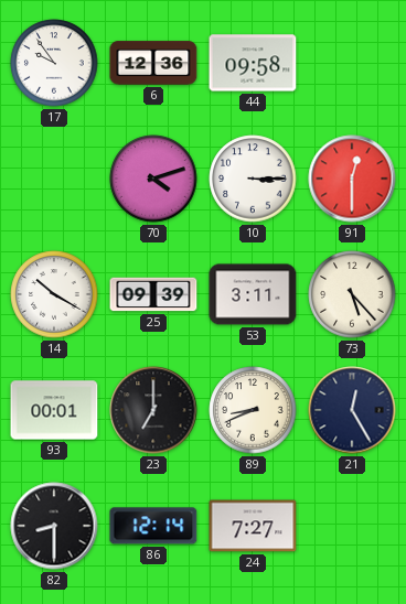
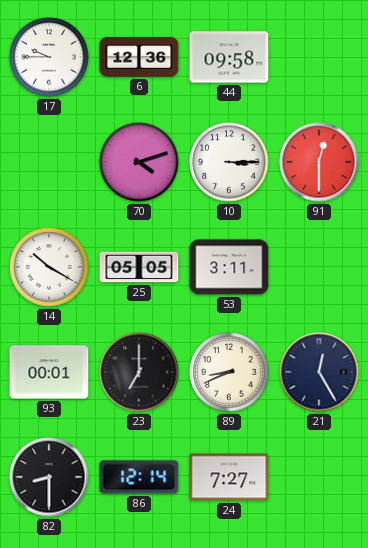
17: 9:54 -> 9:45 (49, 57)
25: 09:39 -> 05:05 (139, 267)
73: 5:23 -> none (352, 294)
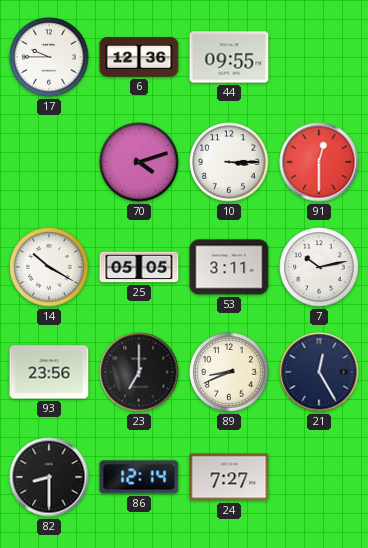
44: 09:58 -> 09:55 (229, 57)
7: none -> 10:13 (319, 267)
93: 00:01 -> 23:56 (49, 372)
